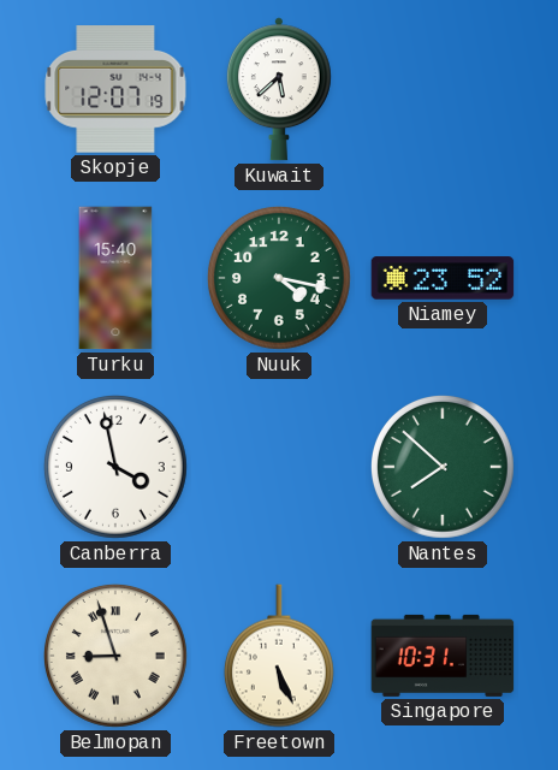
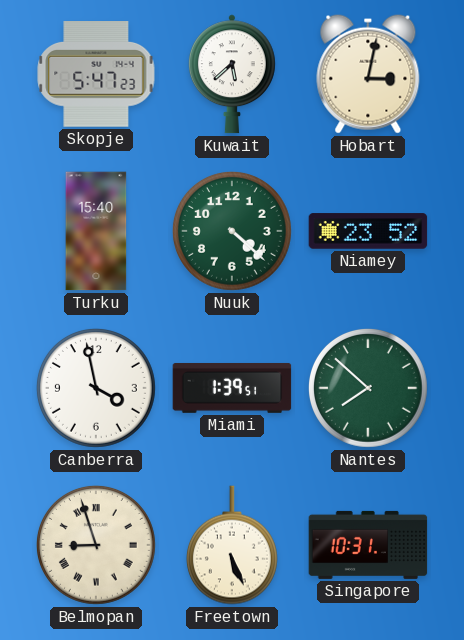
Skopje: 12:07 -> 5:47 (96, 75)
Hobart: none -> 3:02 (368, 74)
Nuuk: 4:17 -> 4:22 (233, 232)
Miami: none -> 1:39 (232, 388)
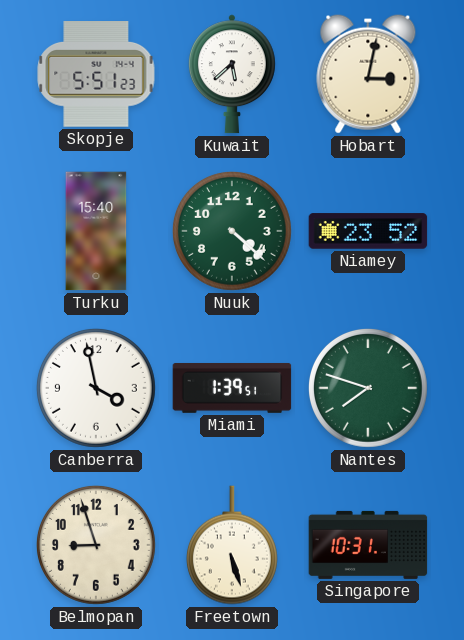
Skopje: 5:47 -> 5:51 (96, 75)
Nantes: 7:52 -> 7:48 (369, 389)
Belmopan numerals: Roman -> Arabic (97, 546)
Freetown: 5:26 -> 5:27 (232, 545)
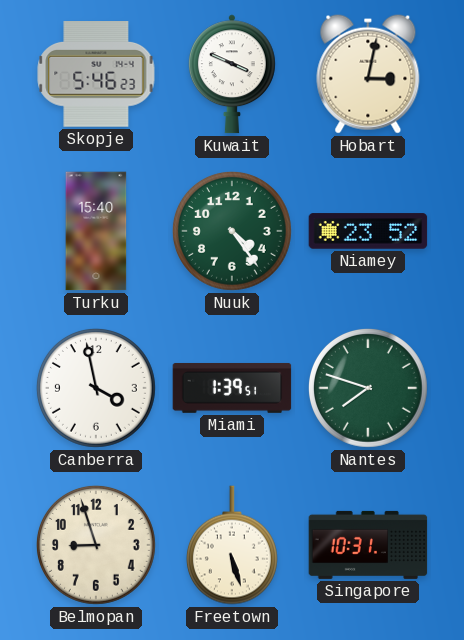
Skopje: 5:51 -> 5:46 (96, 75)
Kuwait: 5:38 -> 3:49 (232, 74)
Nuuk: 4:22 -> 4:24 (233, 232)
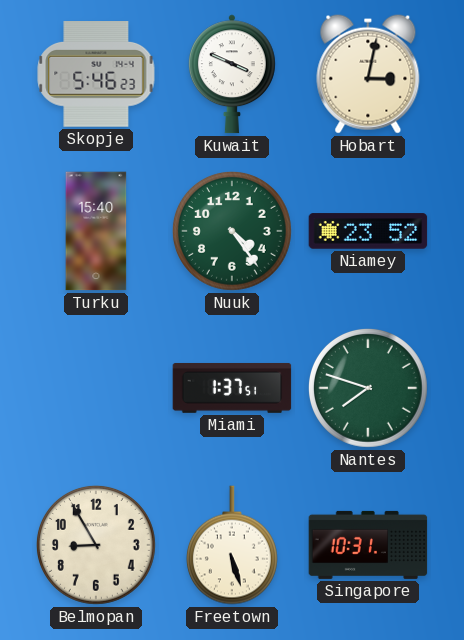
Canberra: 3:58 -> none (97, 389)
Miami: 1:39 -> 1:37 (232, 388)
Belmopan: 8:57 -> 8:55 (97, 546)
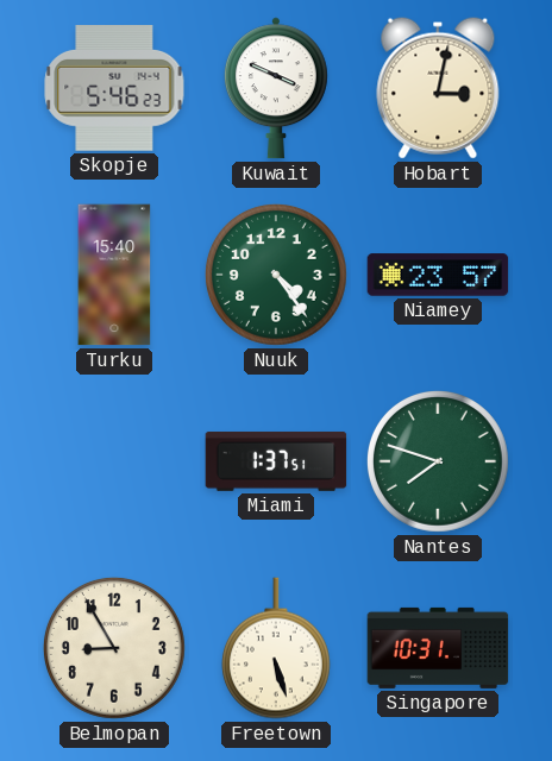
Niamey: 23:52 -> 23:57 (438, 275)
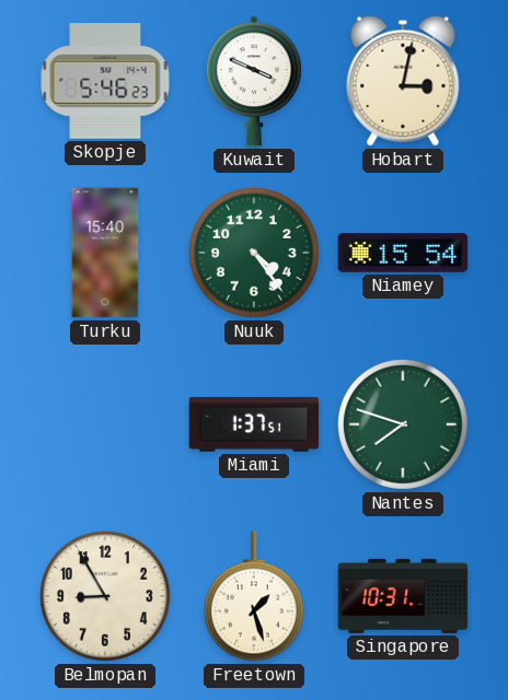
Niamey: 23:57 -> 15:54 (403, 253)
Freetown: 5:27 -> 1:27 (254, 596)
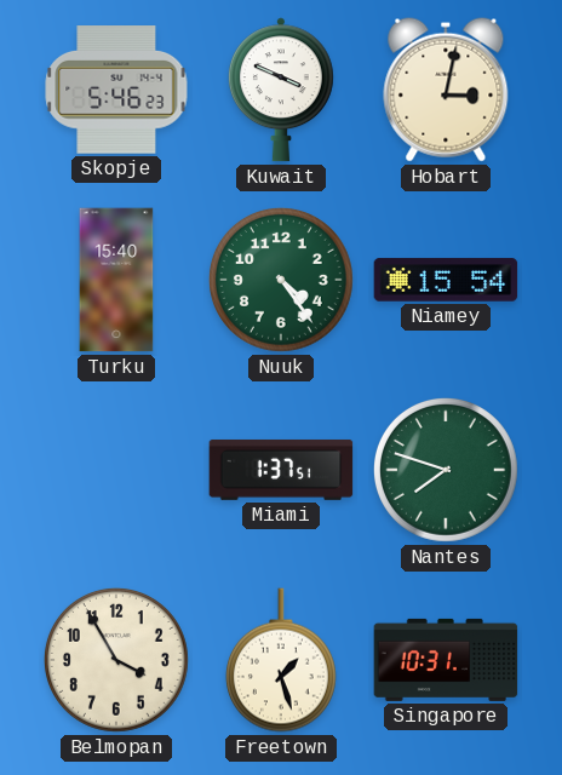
Belmopan: 8:55 -> 3:55 (117, 661)
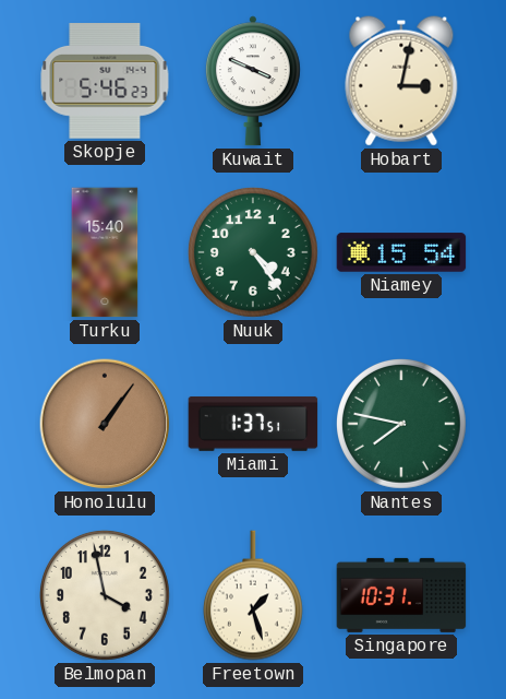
Honolulu: none -> 1:06 (105, 424)
Nantes: 7:48 -> 7:47 (402, 425)
Belmopan: 3:55 -> 3:58 (106, 596)
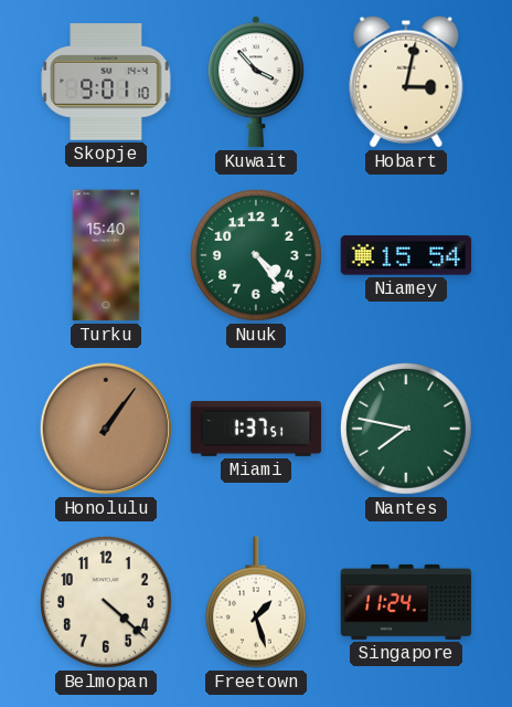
Skopje: 5:46 -> 9:01 (106, 83)
Kuwait: 3:49 -> 3:53 (256, 82)
Belmopan: 3:58 -> 4:22 (107, 603)
Singapore: 10:31 -> 11:24 (406, 602)
